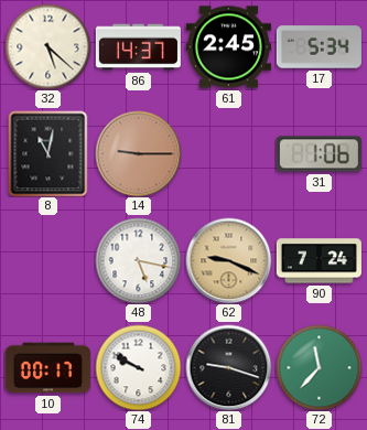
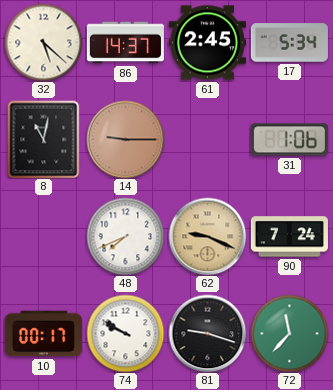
48: 5:17 -> 7:41 (125, 236)
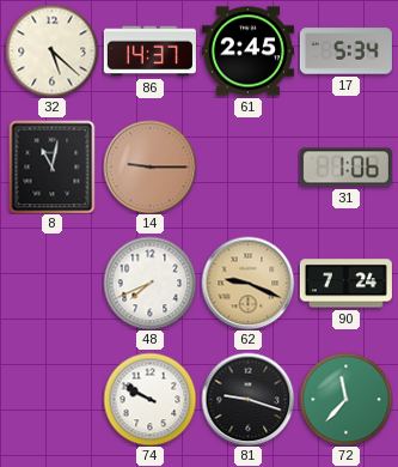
10: 00:17 -> none (43, 334)
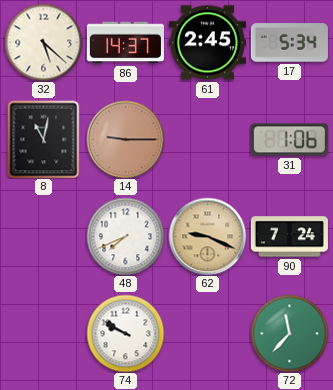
81: 9:18 -> none (247, 399)
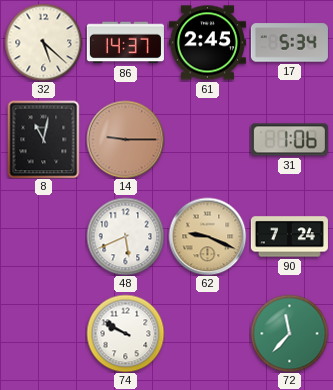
48: 7:41 -> 5:41 (125, 236)
